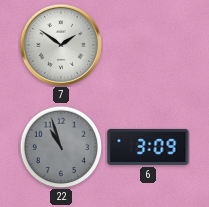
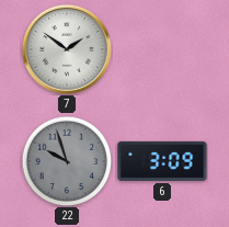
22: 10:57 -> 9:57 (67, 161)
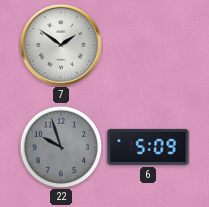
6: 3:09 -> 5:09 (148, 147)
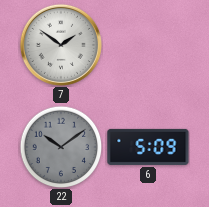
22: 9:57 -> 10:09 (61, 147)
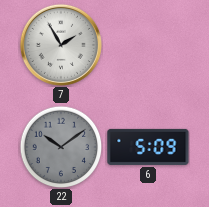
7: 1:51 -> 1:55 (61, 45)
